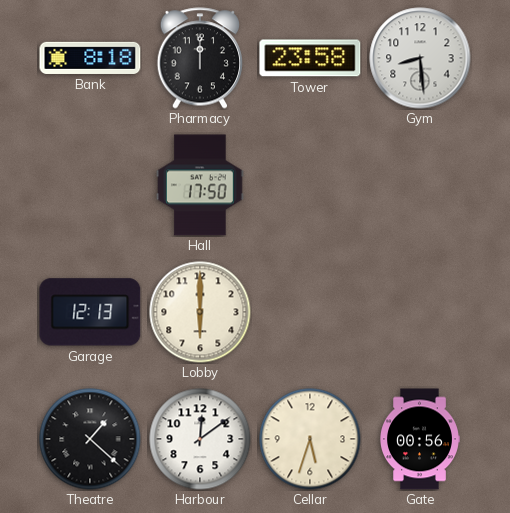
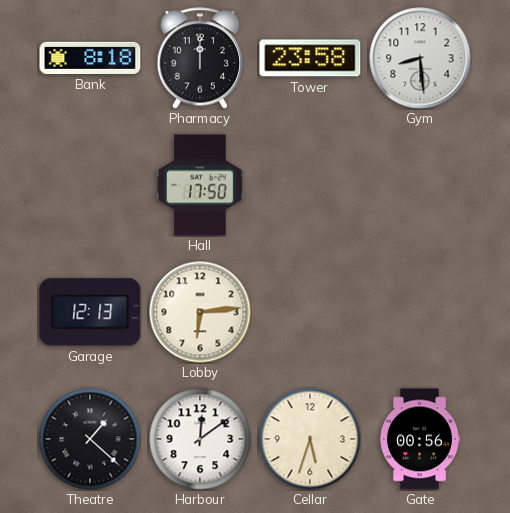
Lobby: 6:00 -> 6:14 (200, 312)
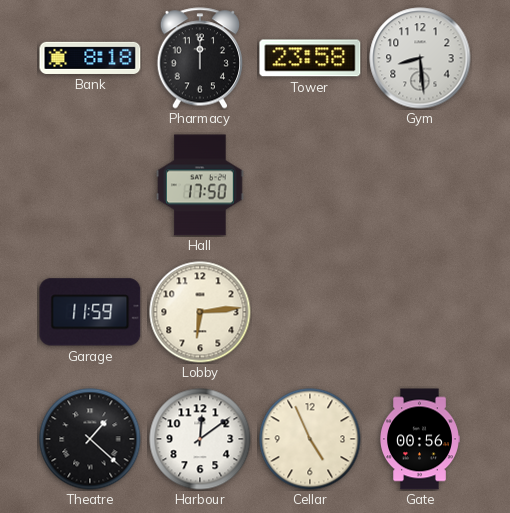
Garage: 12:13 -> 11:59 (90, 312)
Cellar: 5:33 -> 4:56 (310, 439)
